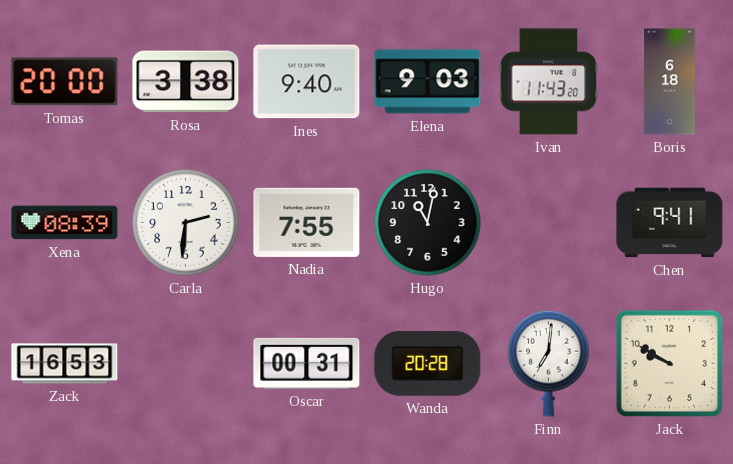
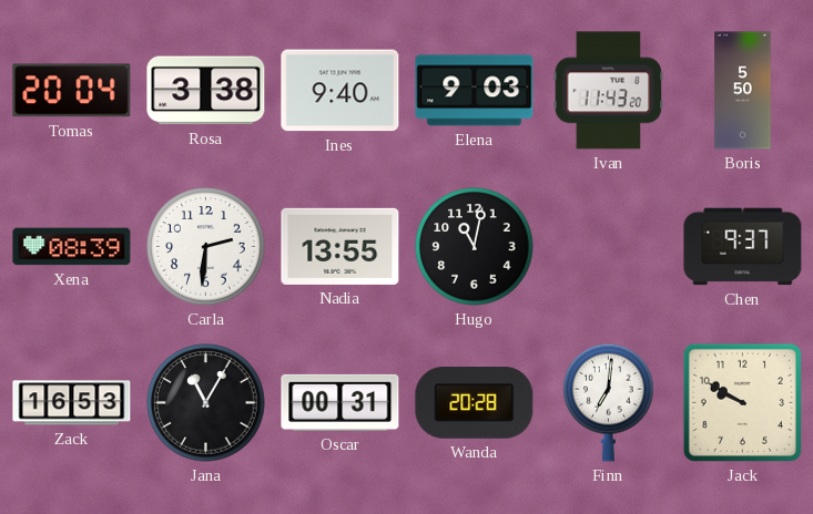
Tomas: 20:00 -> 20:04 (72, 91)
Boris: 6:18 -> 5:50 (743, 91)
Nadia: 7:55 -> 13:55 (341, 246)
Chen: 9:41 -> 9:37 (743, 247)
Jana: none -> 11:05 (206, 403)
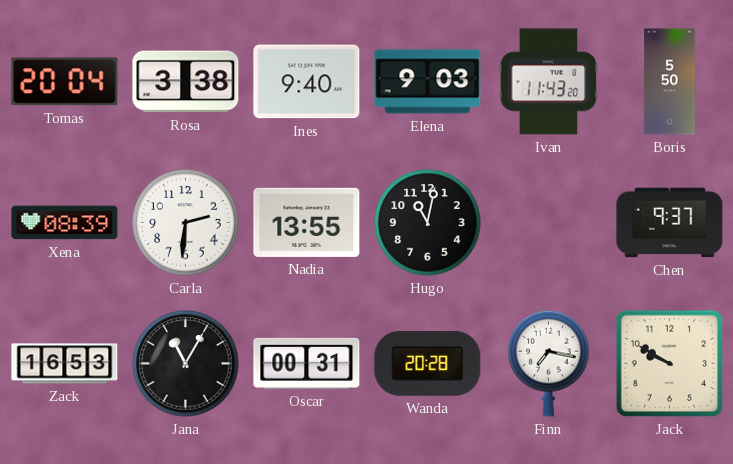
Finn: 7:01 -> 7:17 (549, 363)
